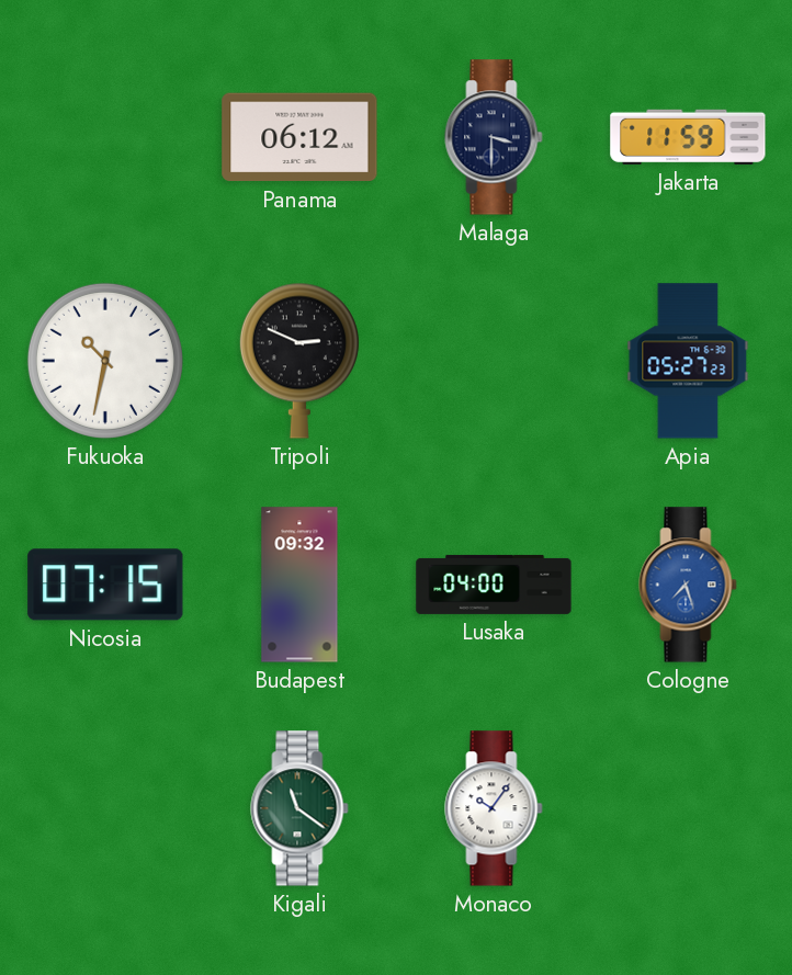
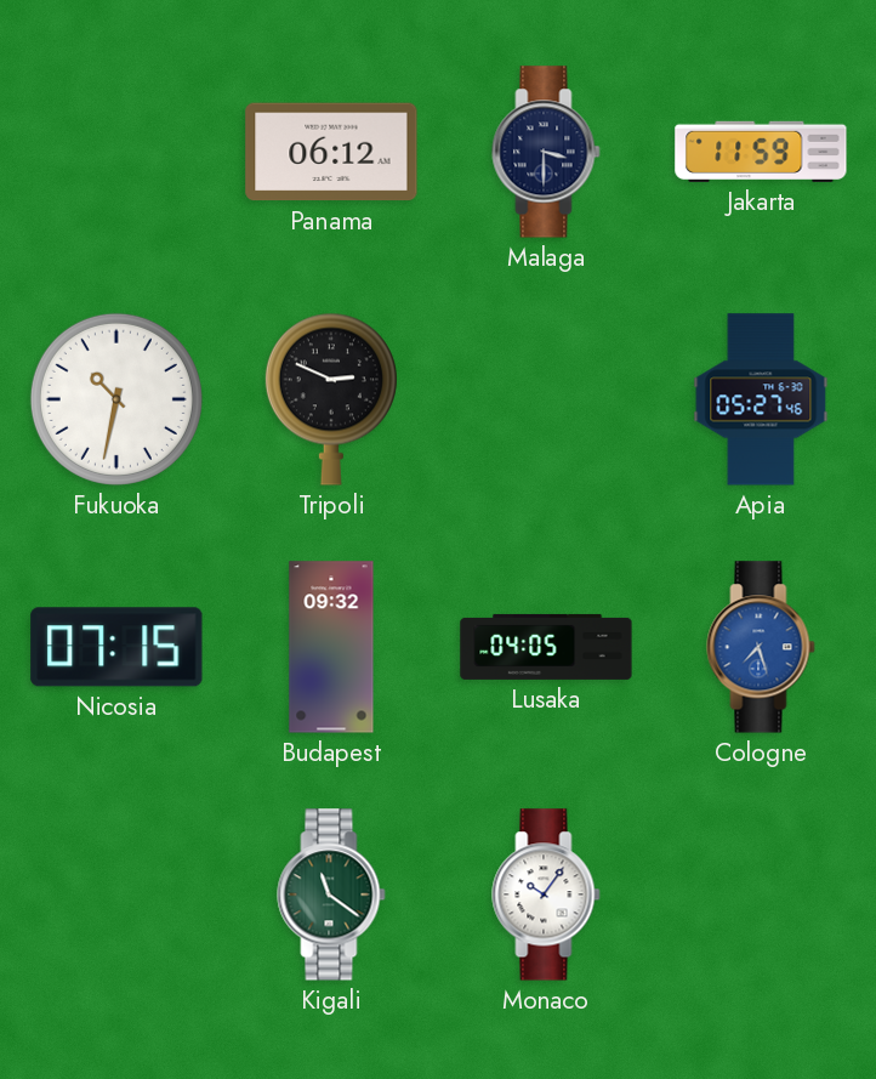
Apia: 05:27:23 -> 05:27:46 (761, 399)
Lusaka: 04:00 -> 04:05 (546, 647)
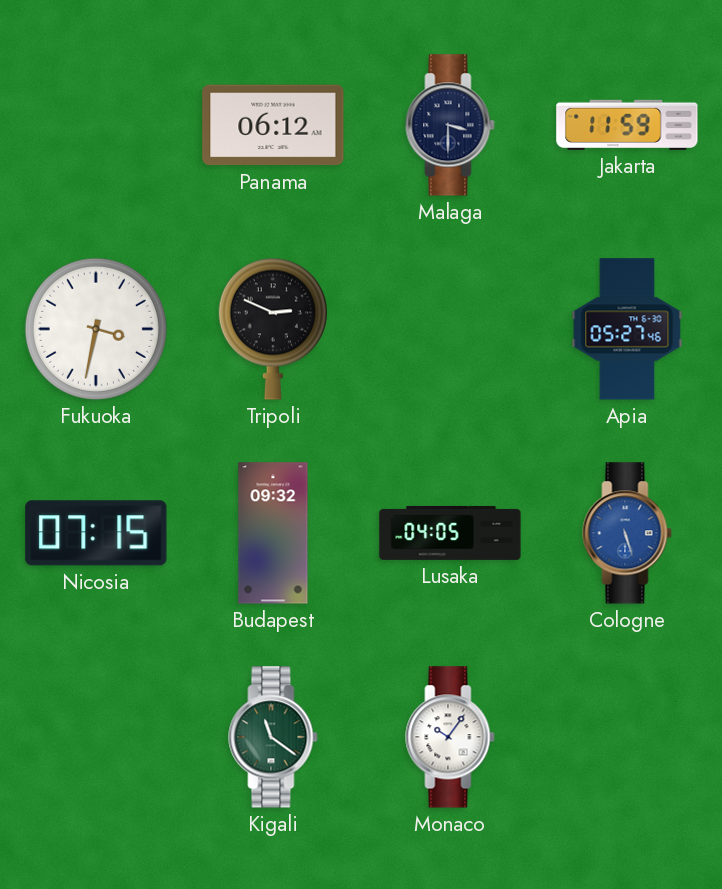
Fukuoka: 10:32 -> 3:32 (96, 329)
Cologne: 7:27 -> 5:27 (627, 533)
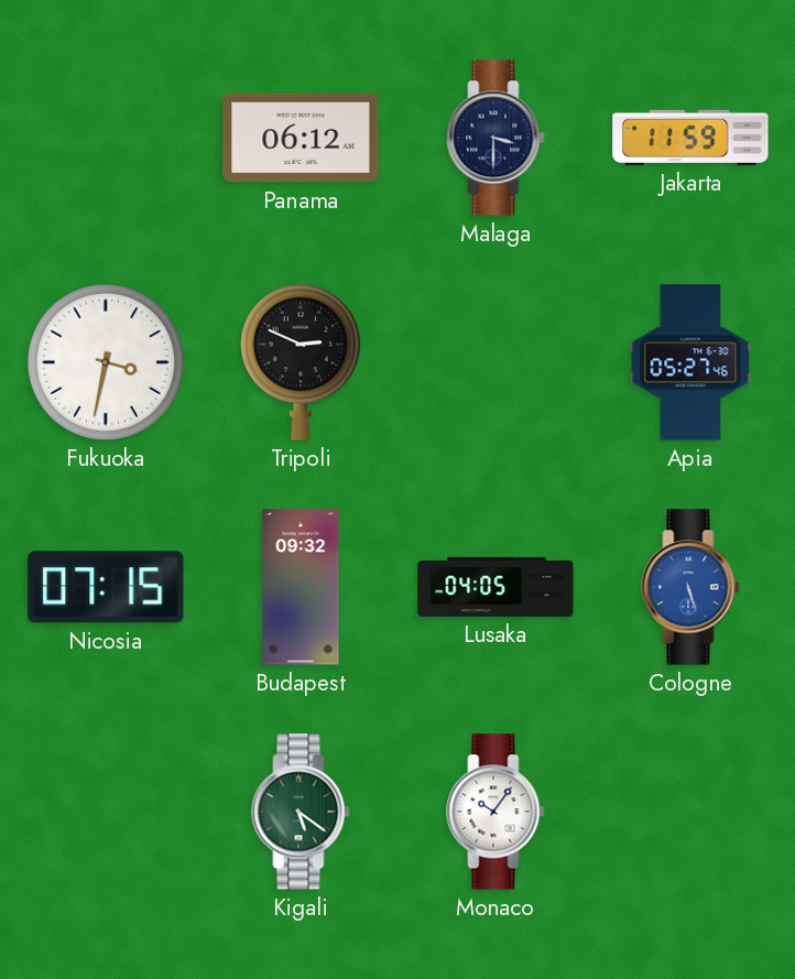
Kigali: 11:21 -> 5:21 (301, 812)
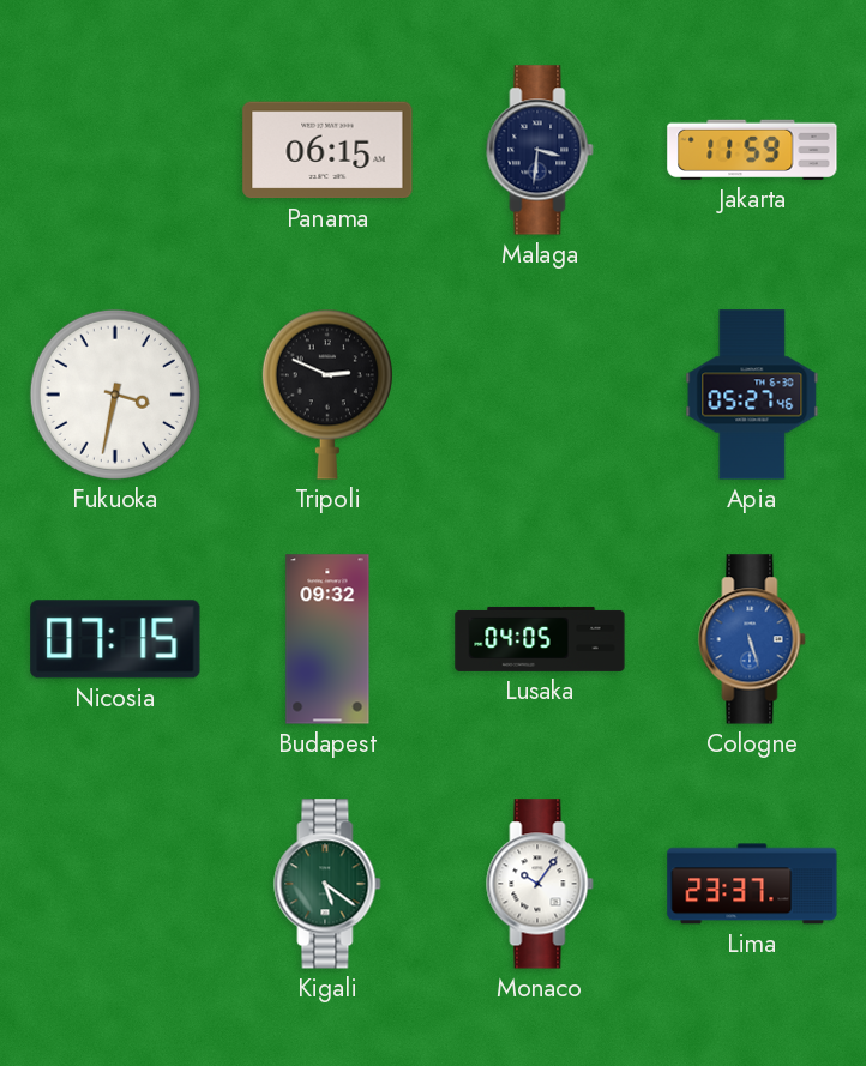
Panama: 06:12 -> 06:15 (327, 150)
Malaga: 3:30 -> 3:31 (540, 150)
Lima: none -> 23:37 (752, 884)
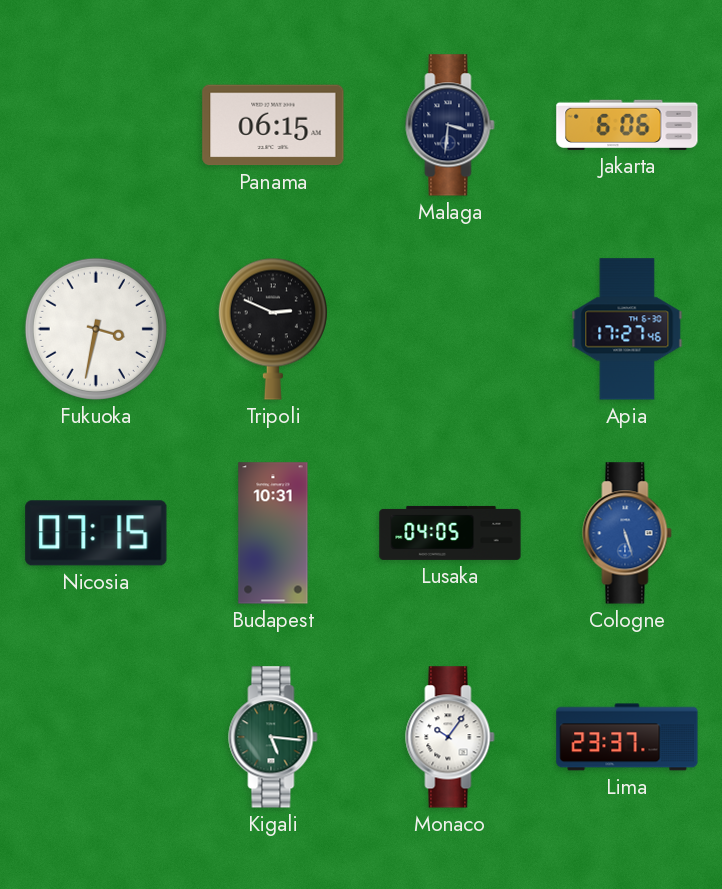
Jakarta: 11:59 -> 6:06 (627, 125)
Apia: 05:27 -> 17:27 (627, 329)
Budapest: 09:32 -> 10:31 (273, 533)
Kigali: 5:21 -> 5:16 (273, 737)
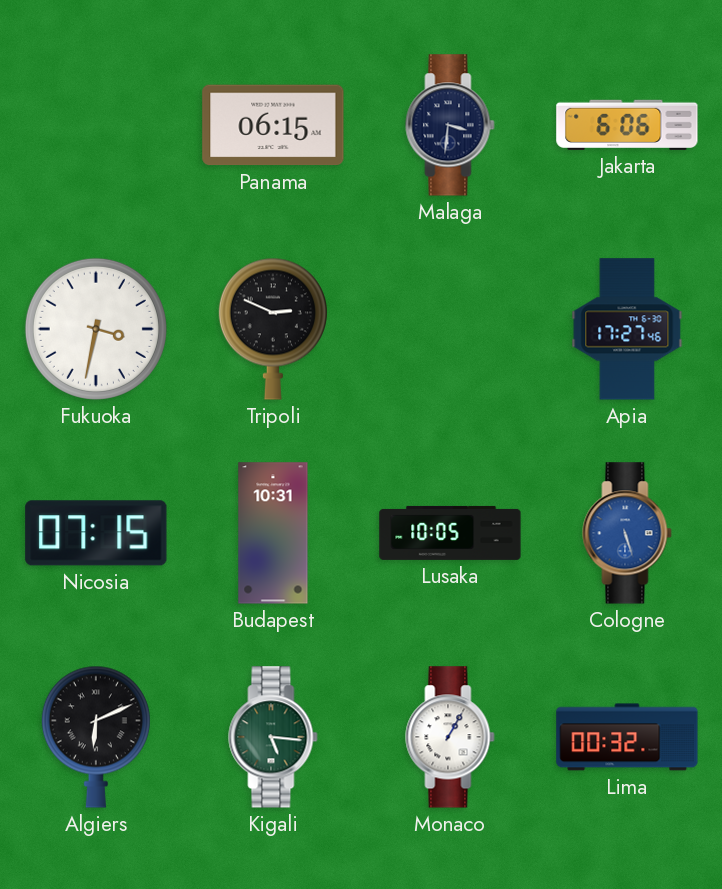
Lusaka: 04:05 -> 10:05 (450, 533)
Algiers: none -> 6:11 (96, 737)
Monaco: 10:06 -> 1:05 (450, 737)
Lima: 23:37 -> 00:32 (627, 737)
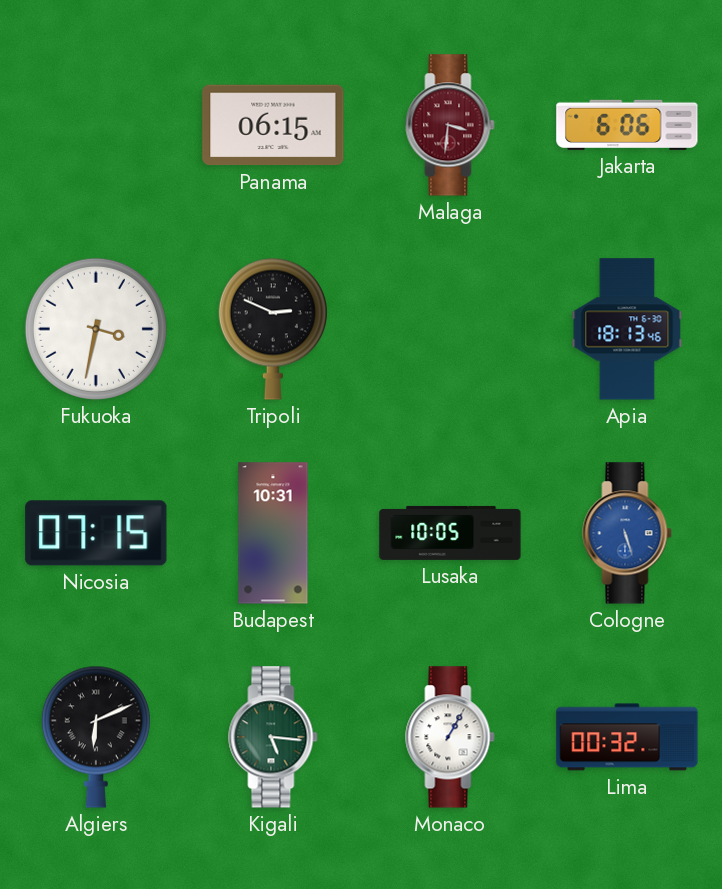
Malaga dial: navy -> burgundy (450, 125)
Apia: 17:27 -> 18:13 (627, 329)
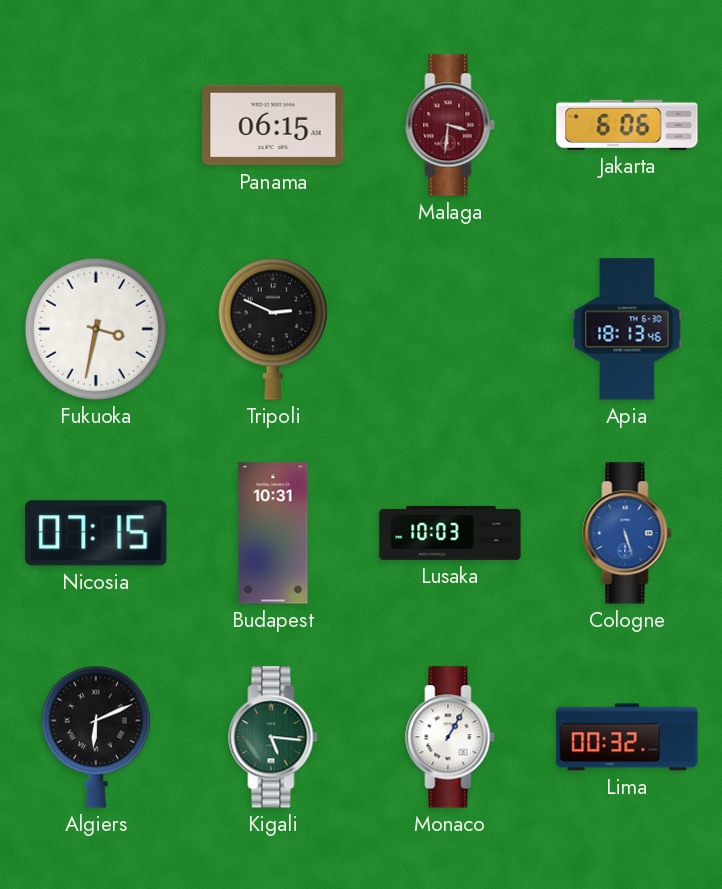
Lusaka: 10:05 -> 10:03 (450, 533)
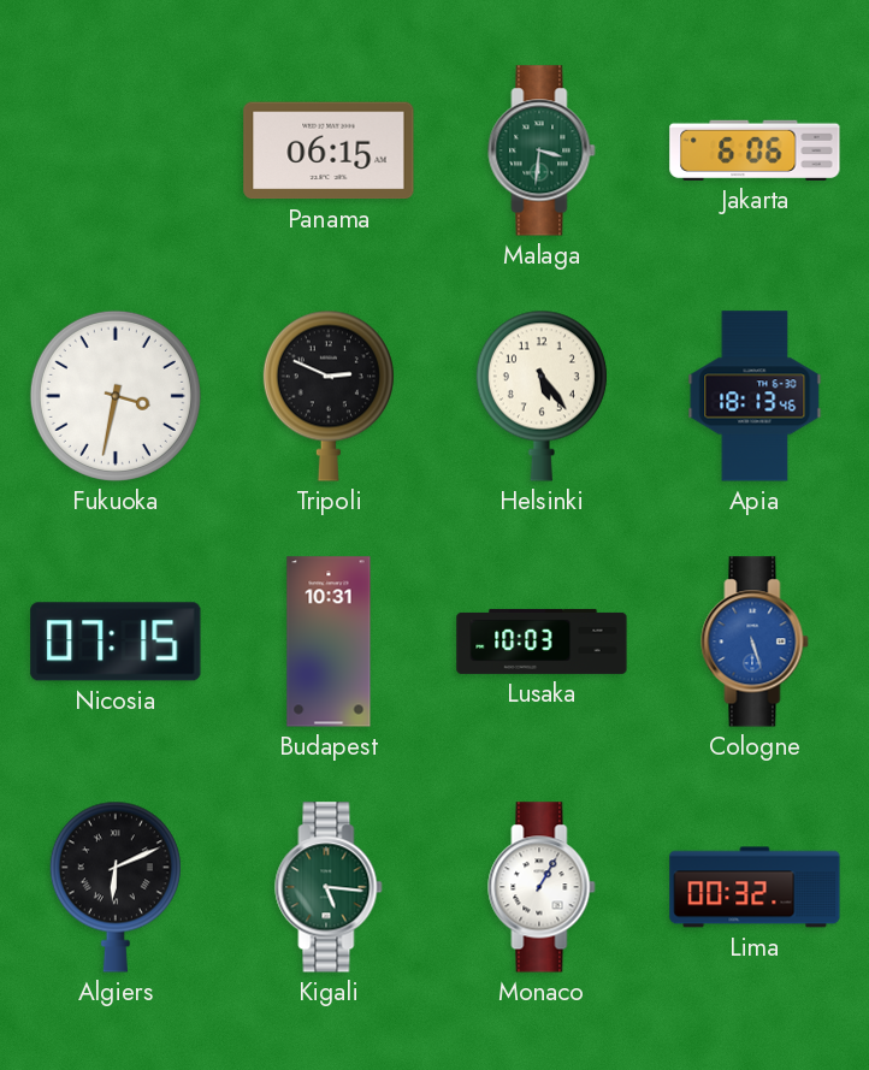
Malaga dial: burgundy -> green (542, 150)
Helsinki: none -> 5:24 (542, 396)
